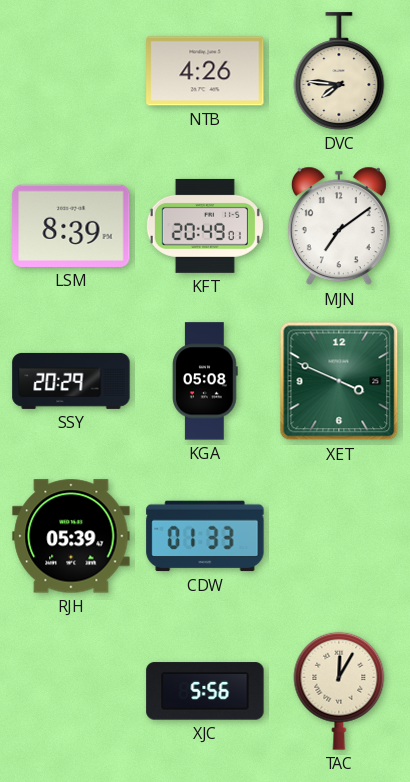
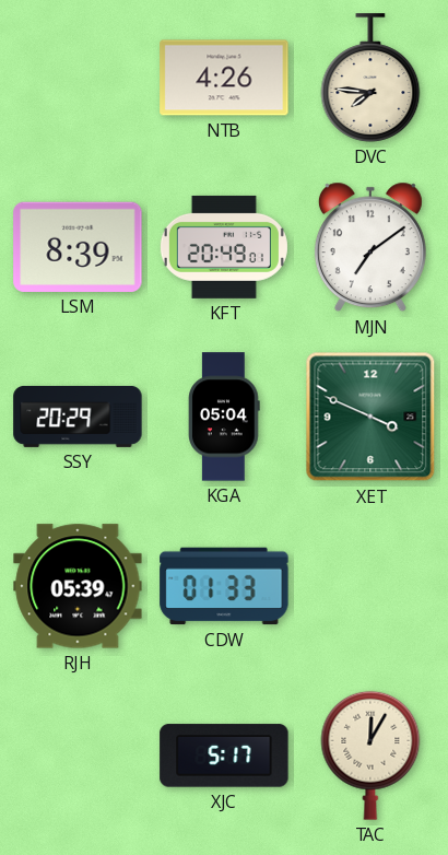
KGA: 05:08 -> 05:04 (224, 417)
XJC: 5:56 -> 5:17 (224, 756)
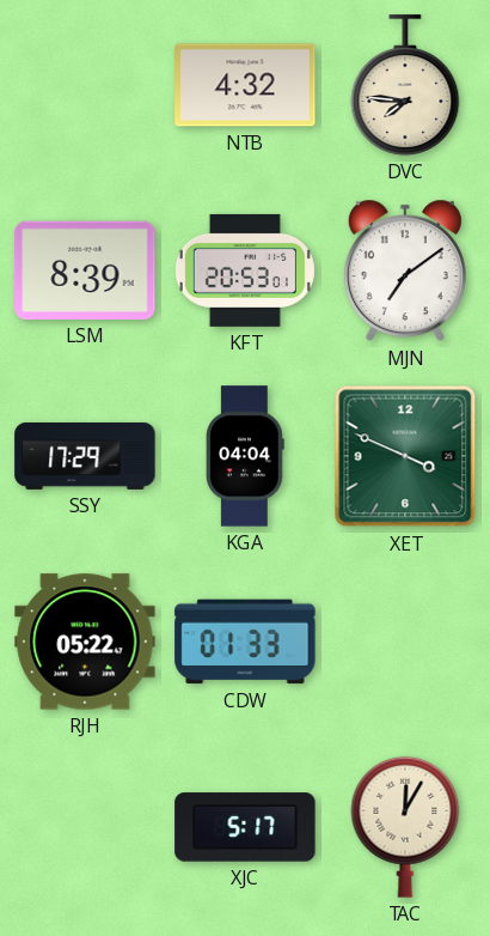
NTB: 4:26 -> 4:32 (245, 85)
KFT: 20:49 -> 20:53 (245, 271)
SSY: 20:29 -> 17:29 (85, 456)
KGA: 05:04 -> 04:04 (245, 456)
RJH: 05:39 -> 05:22 (85, 642)
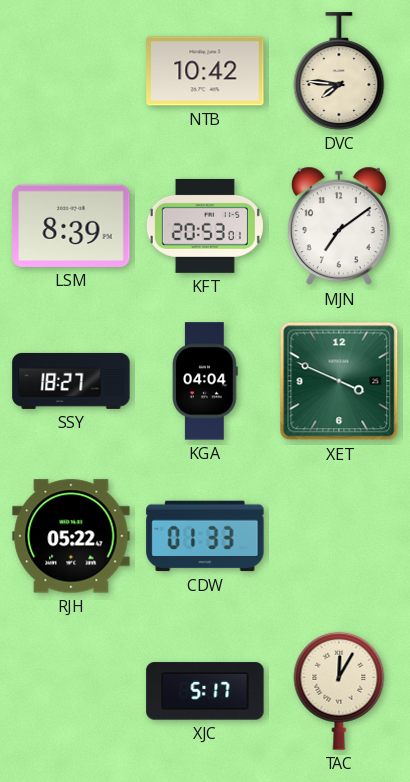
NTB: 4:32 -> 10:42 (205, 71)
SSY: 17:29 -> 18:27 (71, 381)
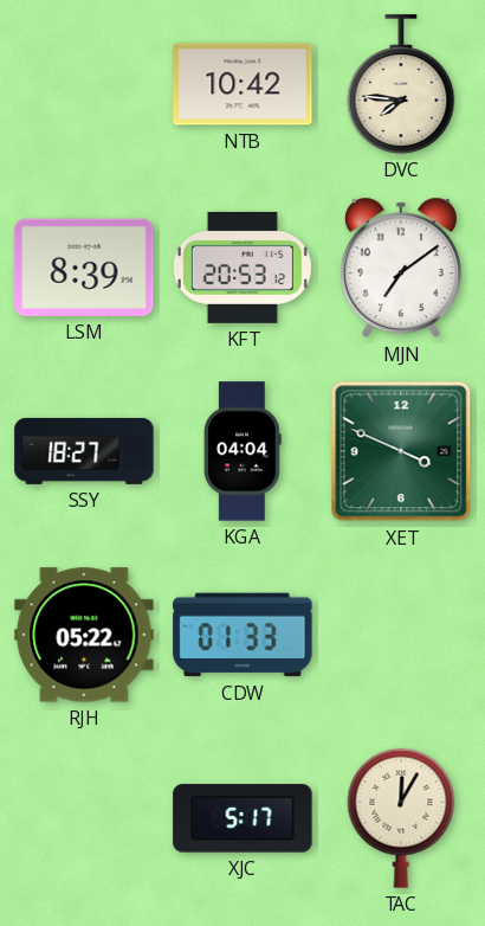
KFT: 20:53:01 -> 20:53:12 (242, 268)
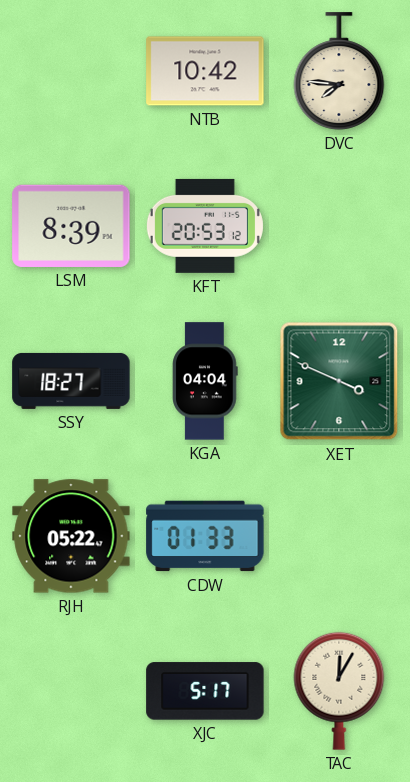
MJN: 7:09 -> none (401, 268)
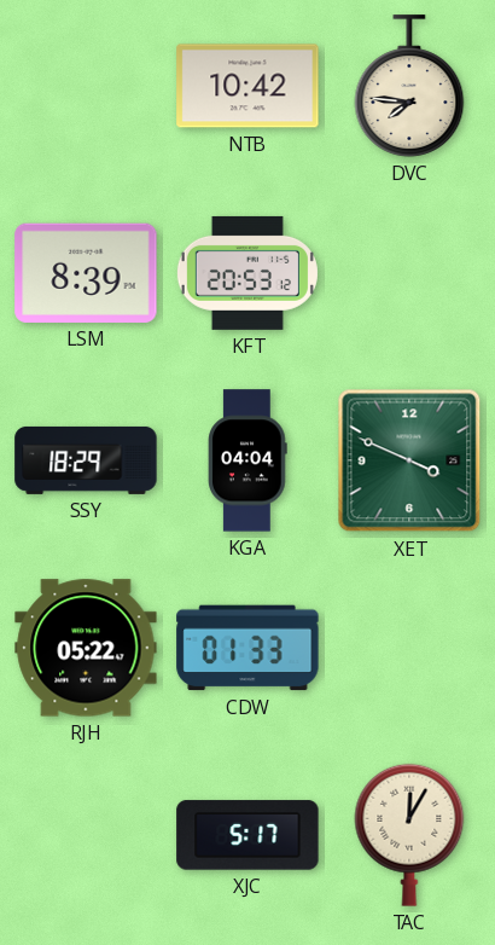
SSY: 18:27 -> 18:29 (86, 460)
